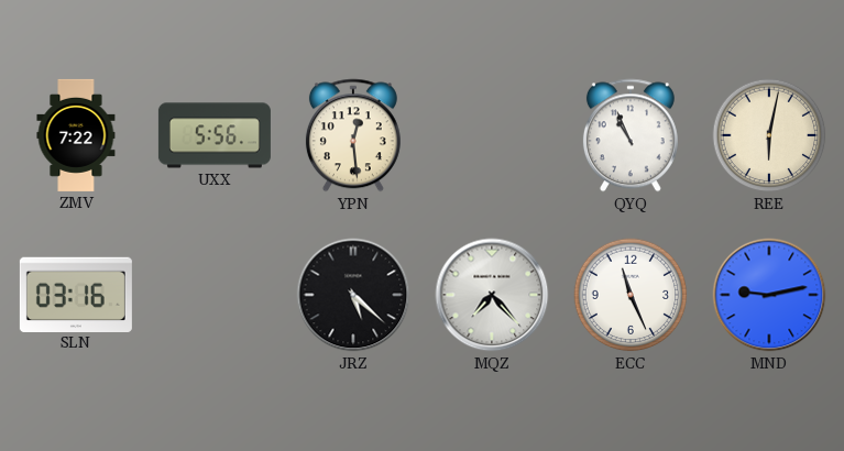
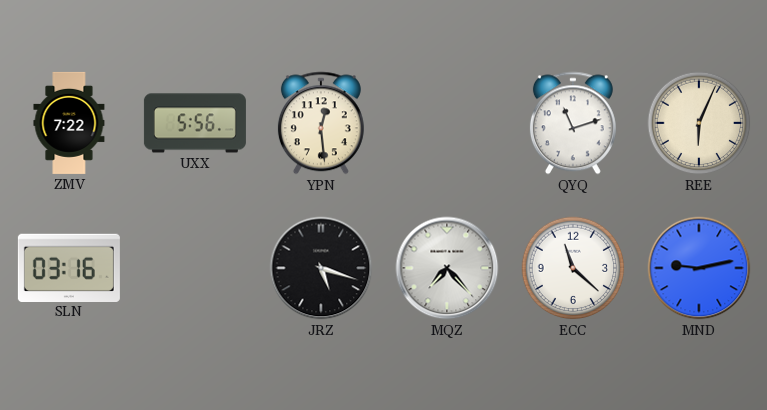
QYQ: 10:56 -> 11:12 (573, 123)
REE: 6:02 -> 6:04 (699, 123)
JRZ: 5:22 -> 5:18 (321, 268)
ECC: 11:26 -> 11:22 (573, 268)
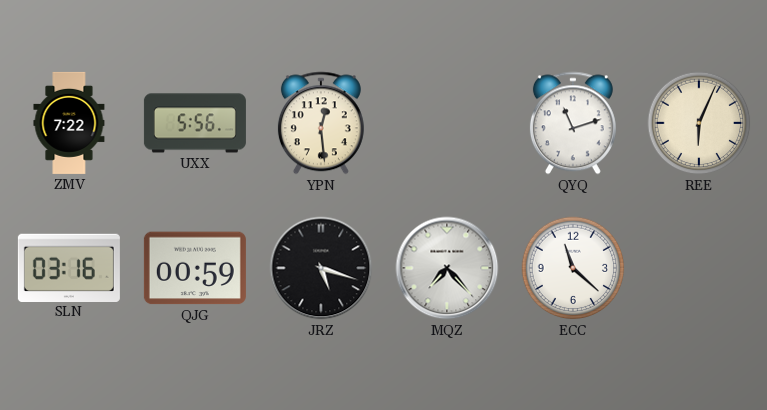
QJG: none -> 00:59 (195, 268)
MND: 9:13 -> none (699, 268)
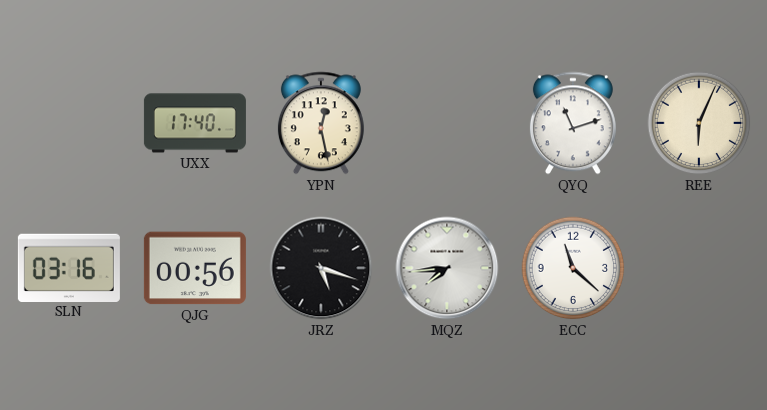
ZMV: 7:22 -> none (69, 123)
UXX: 5:56 -> 17:40 (195, 123)
YPN: 12:29 -> 12:28 (321, 123)
QJG: 00:59 -> 00:56 (195, 268)
MQZ: 7:23 -> 7:44 (447, 268)
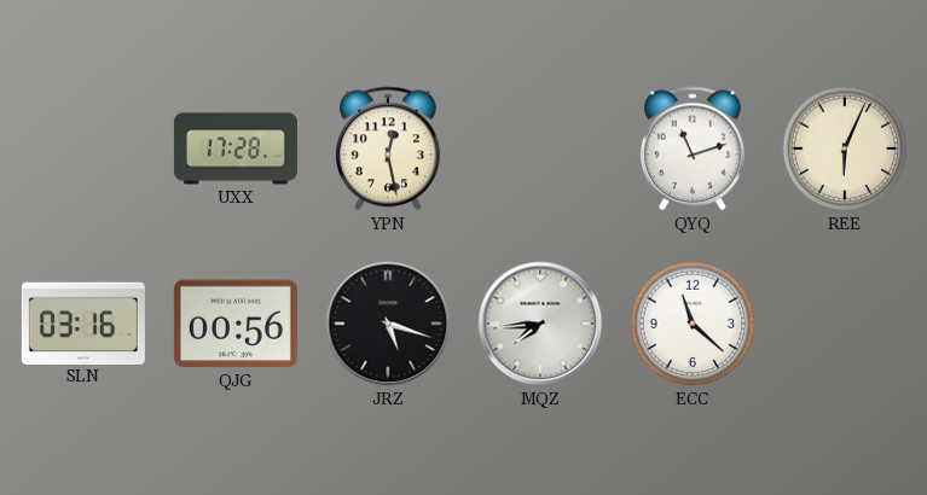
UXX: 17:40 -> 17:28 (236, 148)
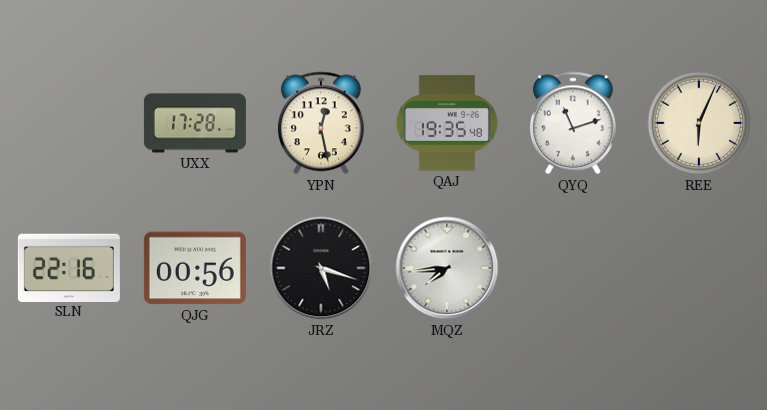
QAJ: none -> 19:35 (447, 123)
SLN: 03:16 -> 22:16 (69, 267)
ECC: 11:22 -> none (693, 324)
